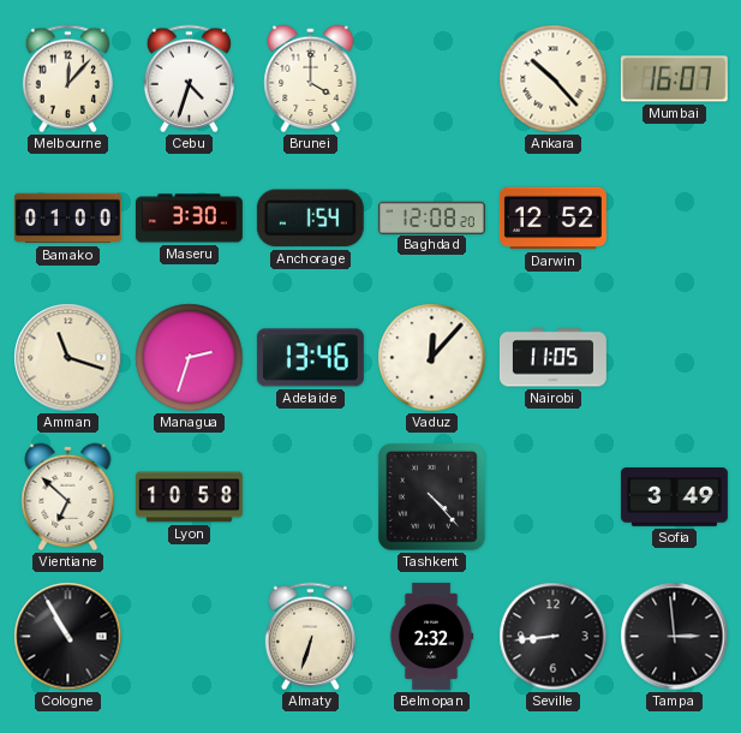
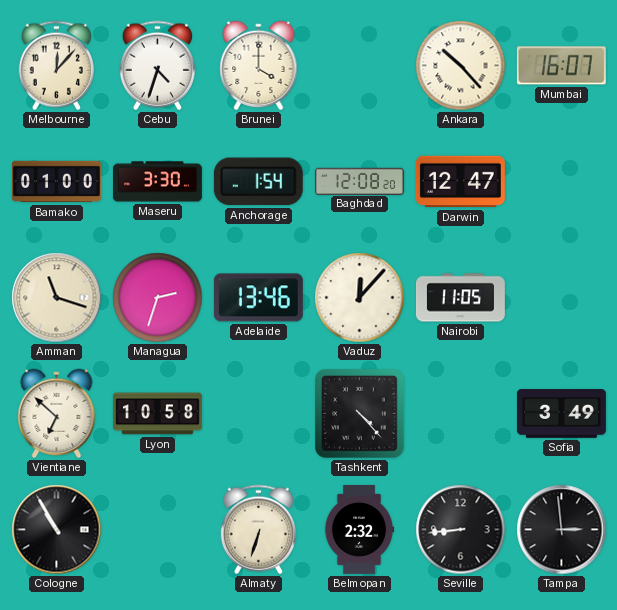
Darwin: 12:52 -> 12:47 (460, 182)
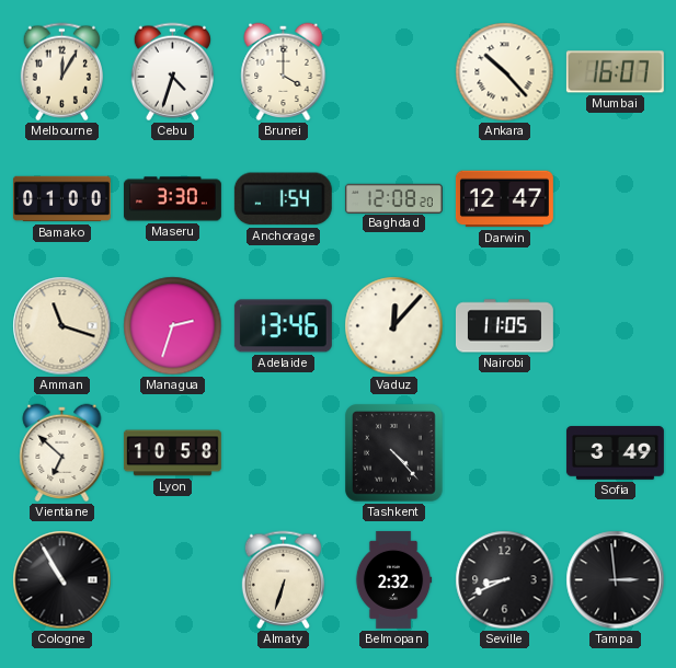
Melbourne: 12:07 -> 12:05 (61, 72)
Seville: 8:44 -> 8:41 (505, 580)
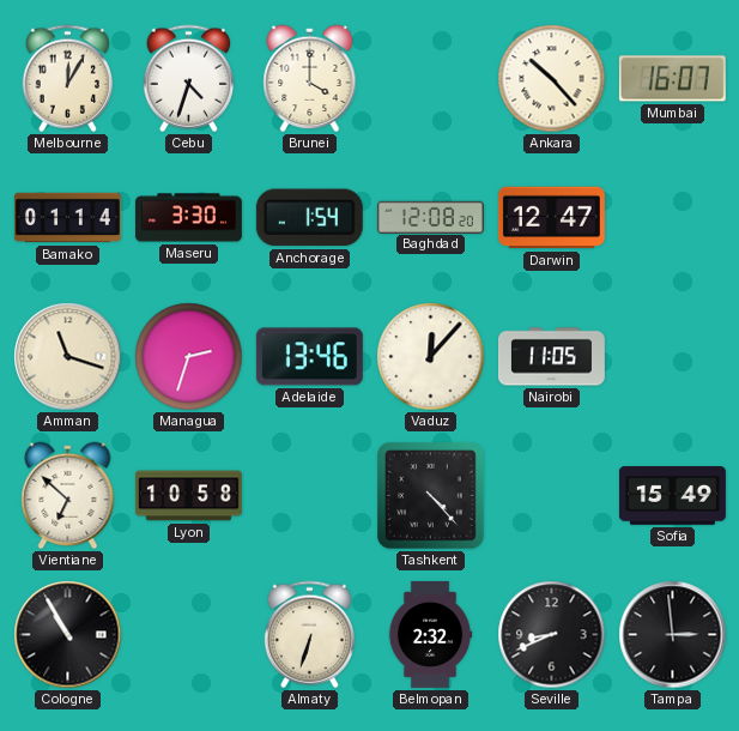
Bamako: 01:00 -> 01:14 (67, 218)
Sofia: 3:49 -> 15:49 (672, 496)
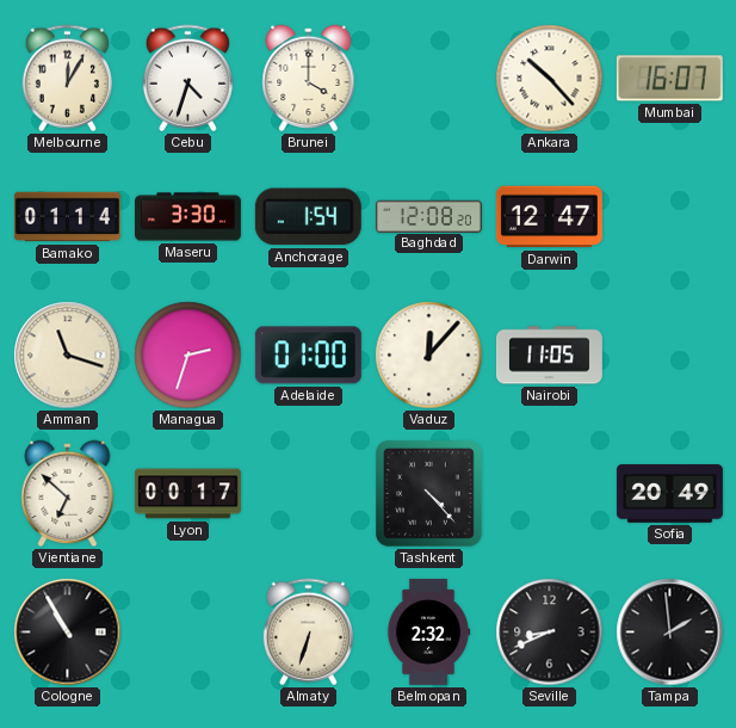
Adelaide: 13:46 -> 01:00 (308, 356)
Lyon: 10:58 -> 00:17 (187, 494)
Sofia: 15:49 -> 20:49 (669, 494)
Tampa: 2:59 -> 1:59 (670, 633)
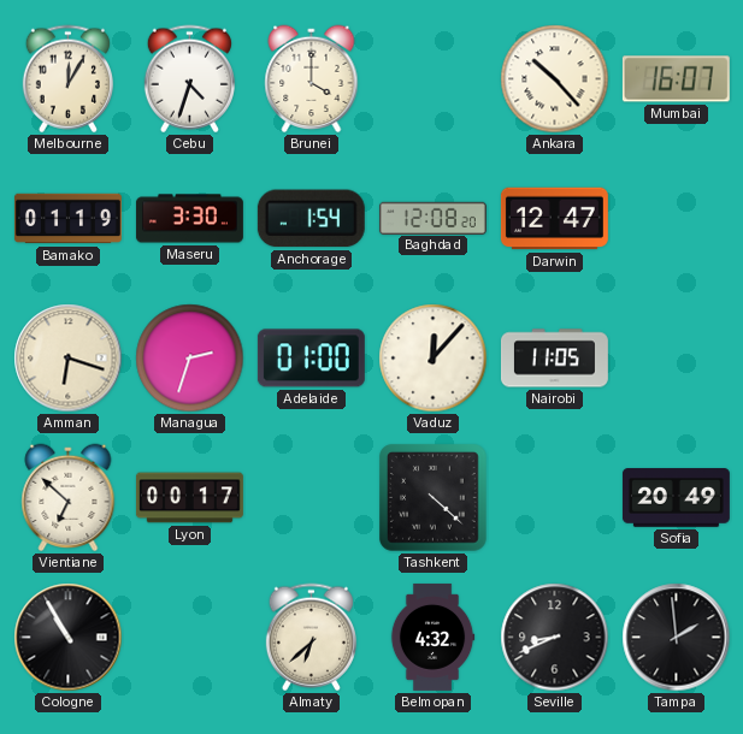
Bamako: 01:14 -> 01:19 (67, 219)
Amman: 11:18 -> 6:18 (69, 359)
Tashkent: 4:23 -> 4:22 (434, 498)
Almaty: 6:33 -> 6:38 (311, 638)
Belmopan: 2:32 -> 4:32 (432, 637)
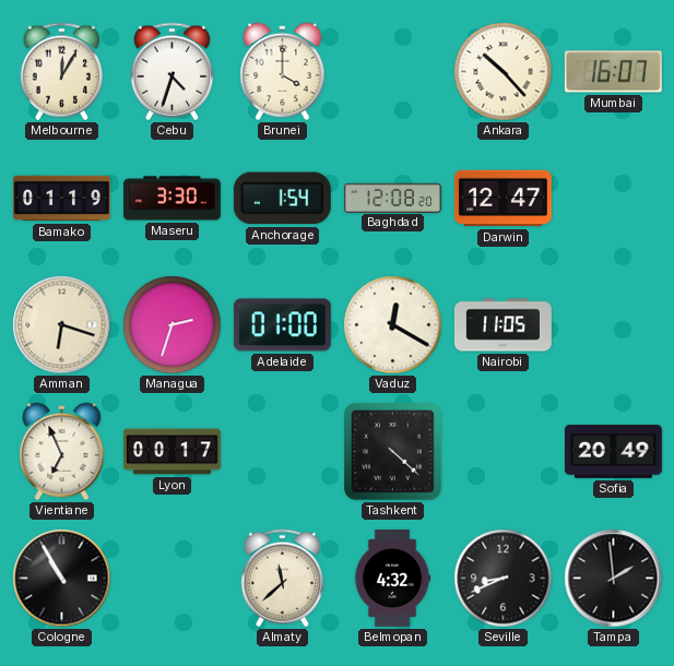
Vaduz: 12:07 -> 12:20 (393, 325)
Vientiane: 6:52 -> 6:56 (62, 452)
Almaty: 6:38 -> 11:38 (282, 579)
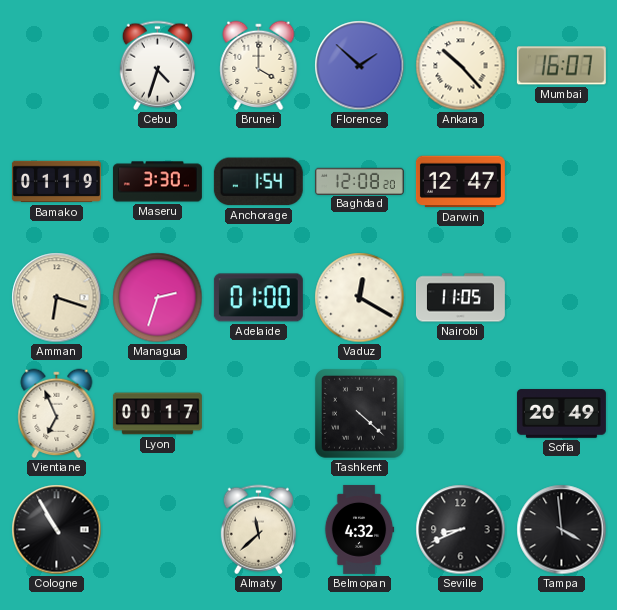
Melbourne: 12:05 -> none (61, 72)
Florence: none -> 1:52 (360, 66)
Tampa: 1:59 -> 3:59 (562, 530)
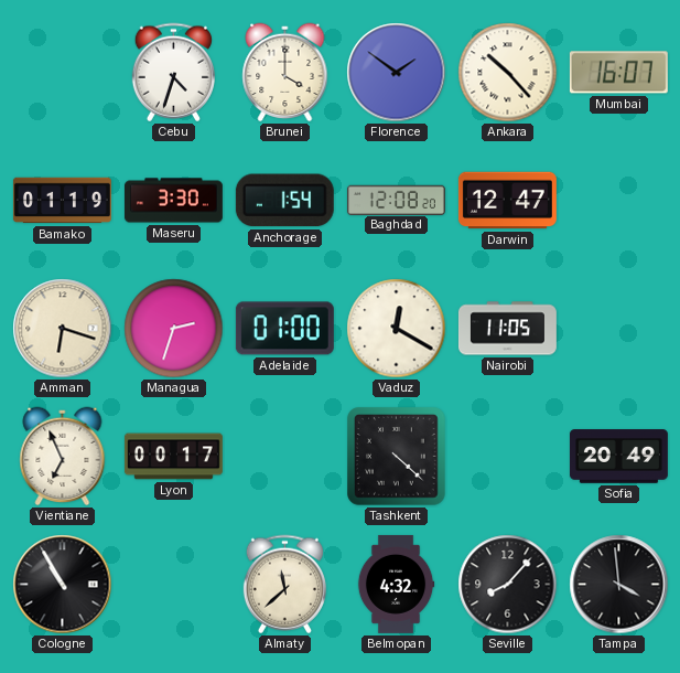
Florence: 1:52 -> 1:51 (397, 73)
Seville: 8:41 -> 8:07 (508, 585)
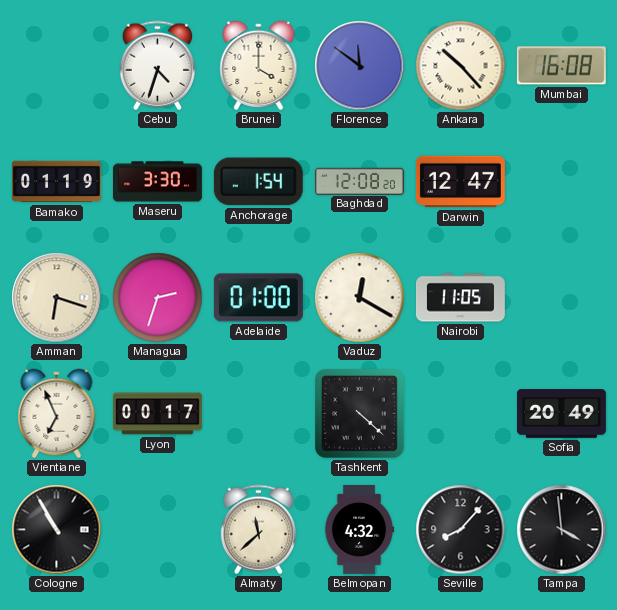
Florence: 1:51 -> 11:51 (360, 66)
Mumbai: 16:07 -> 16:08 (561, 66)
